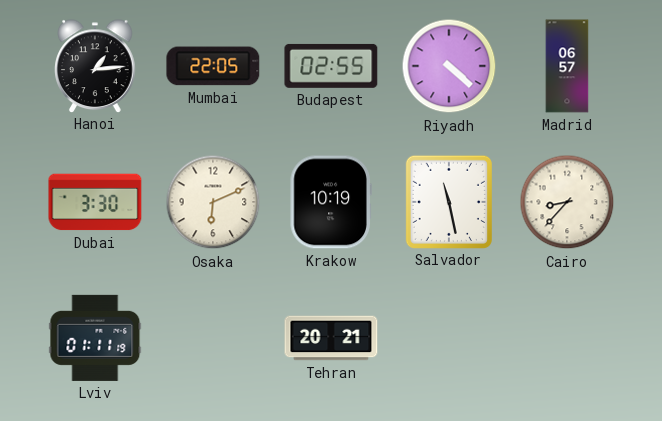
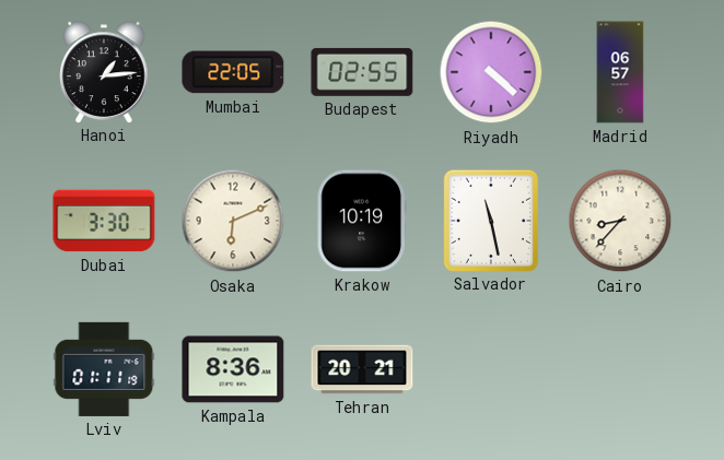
Kampala: none -> 8:36 (233, 369)
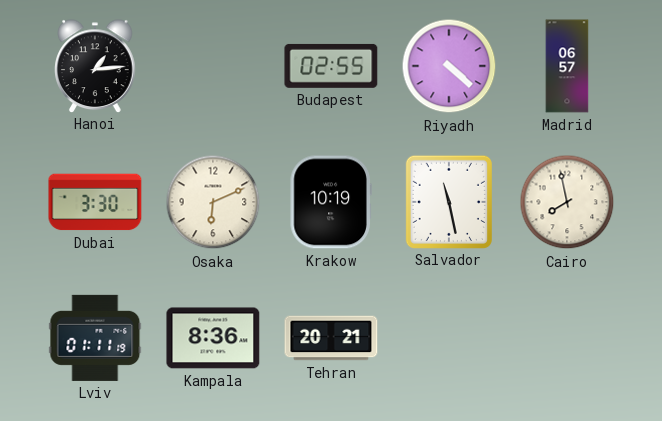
Mumbai: 22:05 -> none (233, 72)
Cairo: 8:37 -> 7:58 (567, 202)
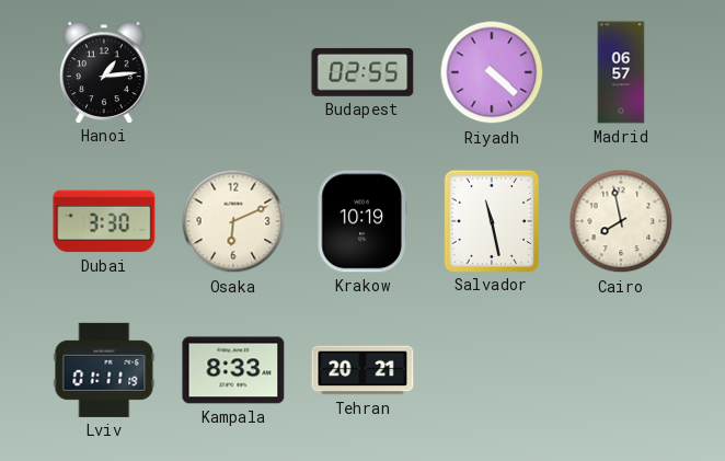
Kampala: 8:36 -> 8:33 (233, 370)
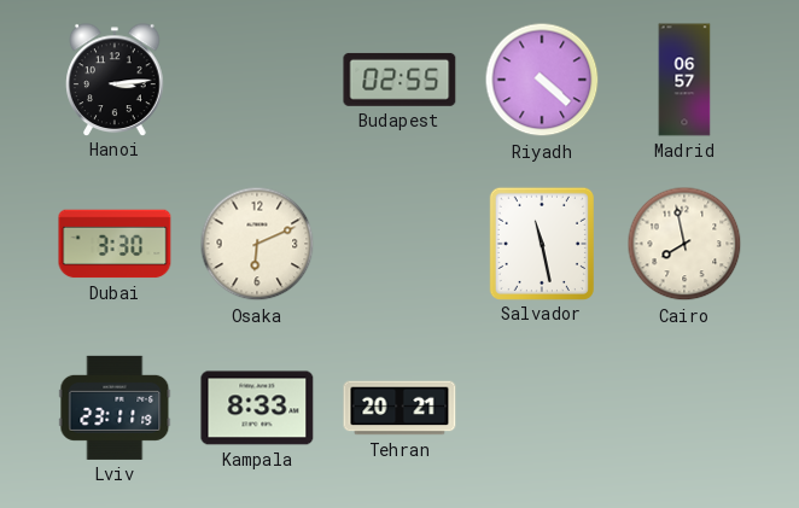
Hanoi: 1:14 -> 3:14 (115, 80)
Krakow: 10:19 -> none (362, 221)
Lviv: 01:11 -> 23:11 (115, 408)
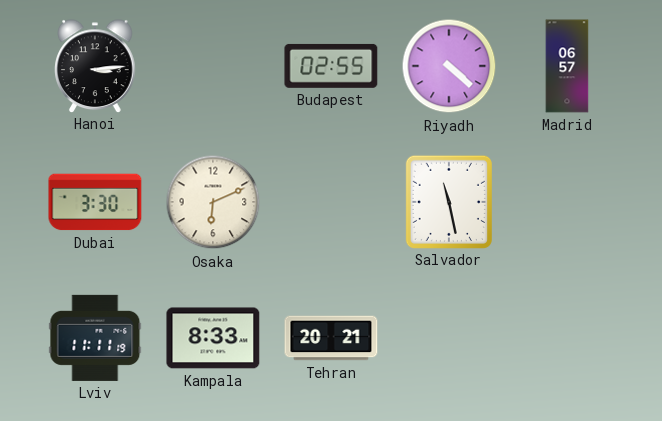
Cairo: 7:58 -> none (684, 244)
Lviv: 23:11 -> 11:11 (95, 338)
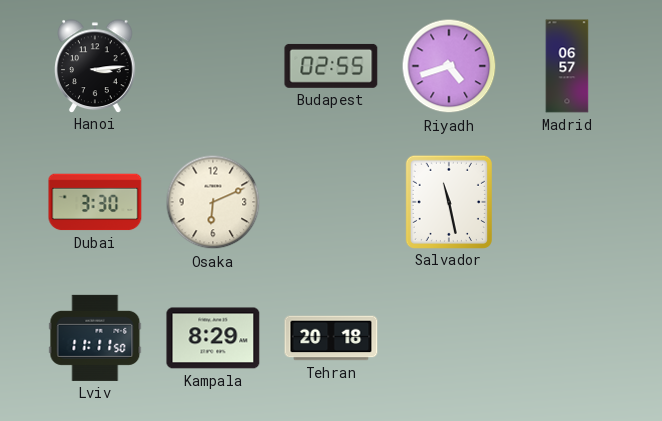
Riyadh: 4:22 -> 4:42 (449, 66)
Lviv: 11:11:19 -> 11:11:50 (95, 338)
Kampala: 8:33 -> 8:29 (213, 338)
Tehran: 20:21 -> 20:18 (331, 338)
